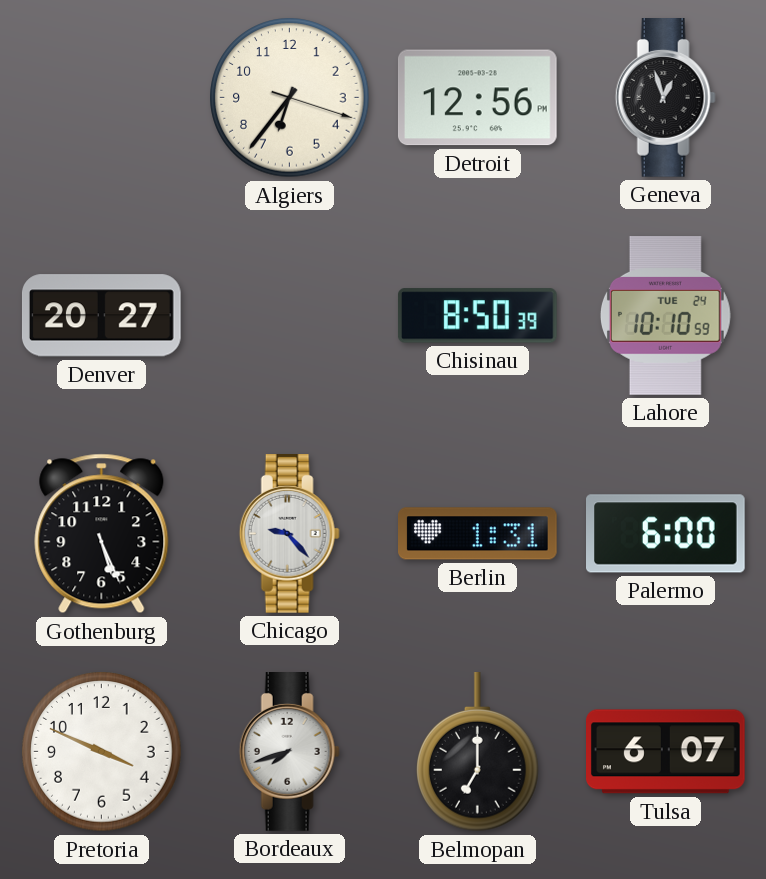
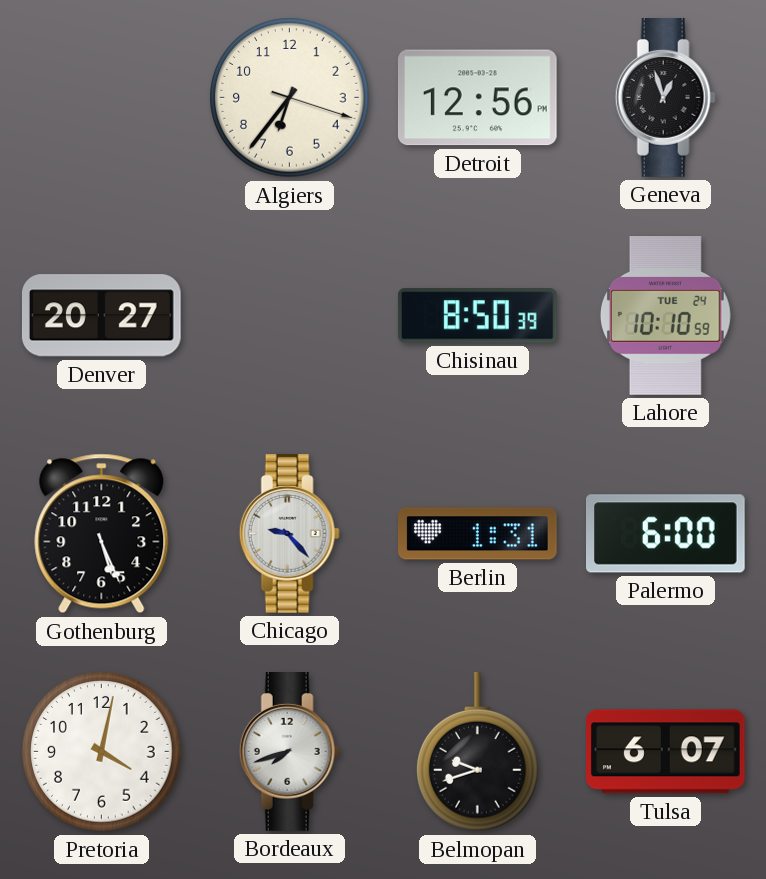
Pretoria: 3:49 -> 4:02 (102, 752)
Belmopan: 7:00 -> 9:42 (478, 753)
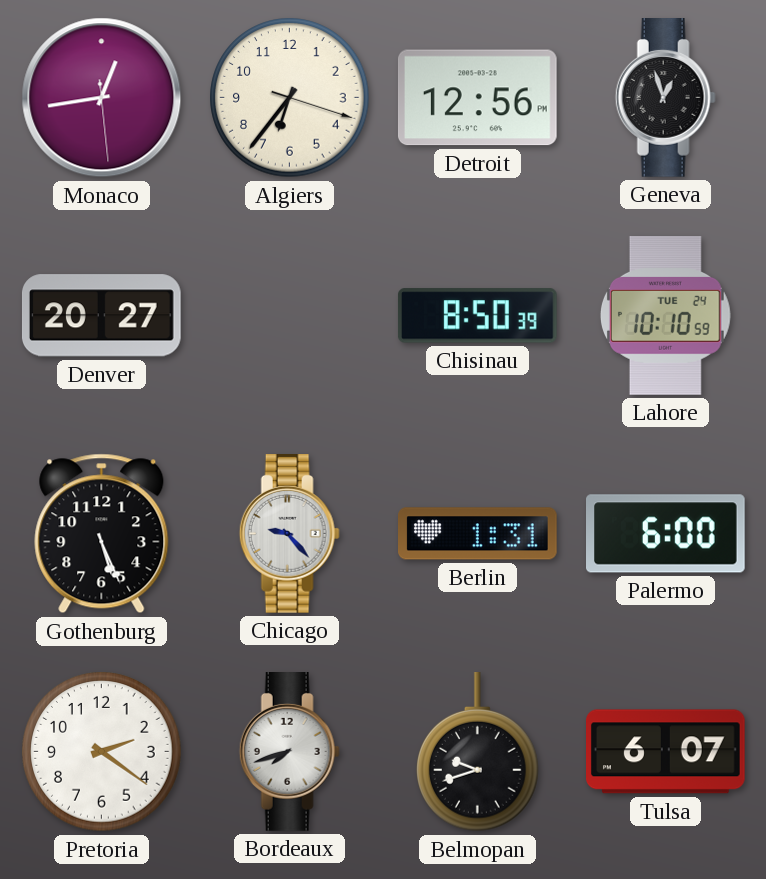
Monaco: none -> 12:43 (102, 98)
Pretoria: 4:02 -> 2:21 (102, 752)
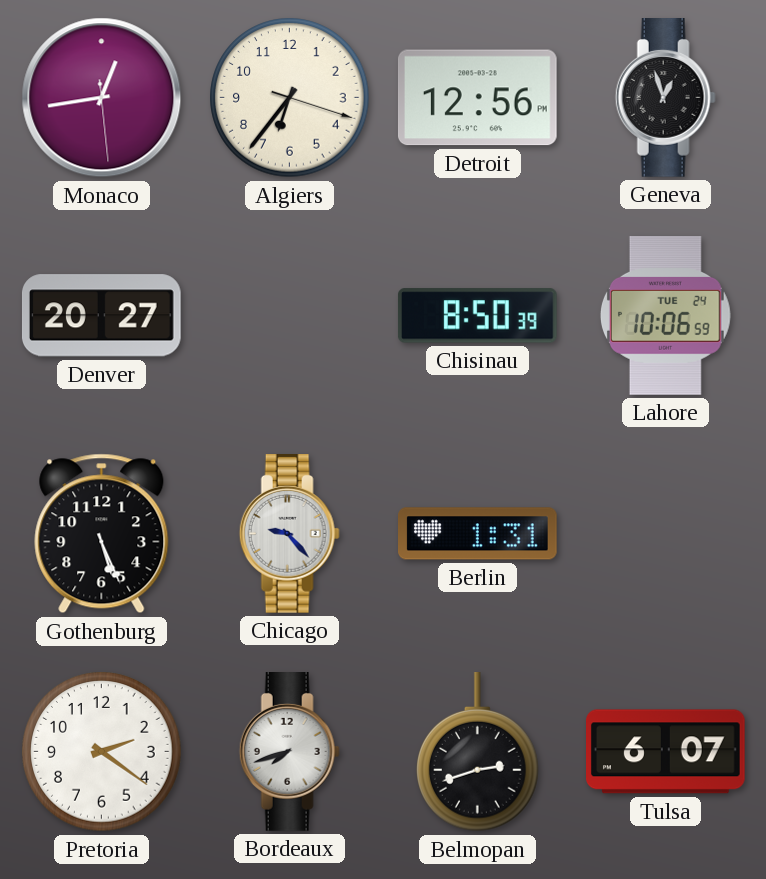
Lahore: 10:10 -> 10:06 (665, 316)
Palermo: 6:00 -> none (666, 534)
Belmopan: 9:42 -> 2:42 (478, 753)
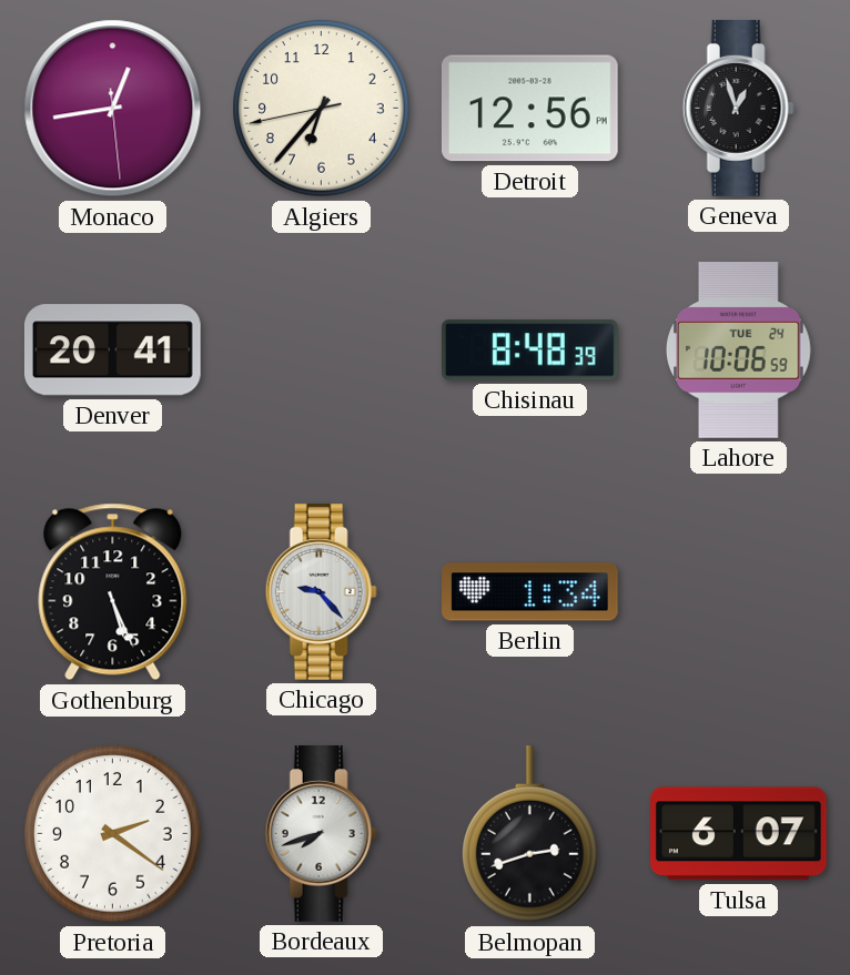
Algiers: 6:36:18 -> 6:36:43 (322, 109)
Denver: 20:27 -> 20:41 (112, 351)
Chisinau: 8:50 -> 8:48 (529, 351)
Berlin: 1:31 -> 1:34 (530, 592)
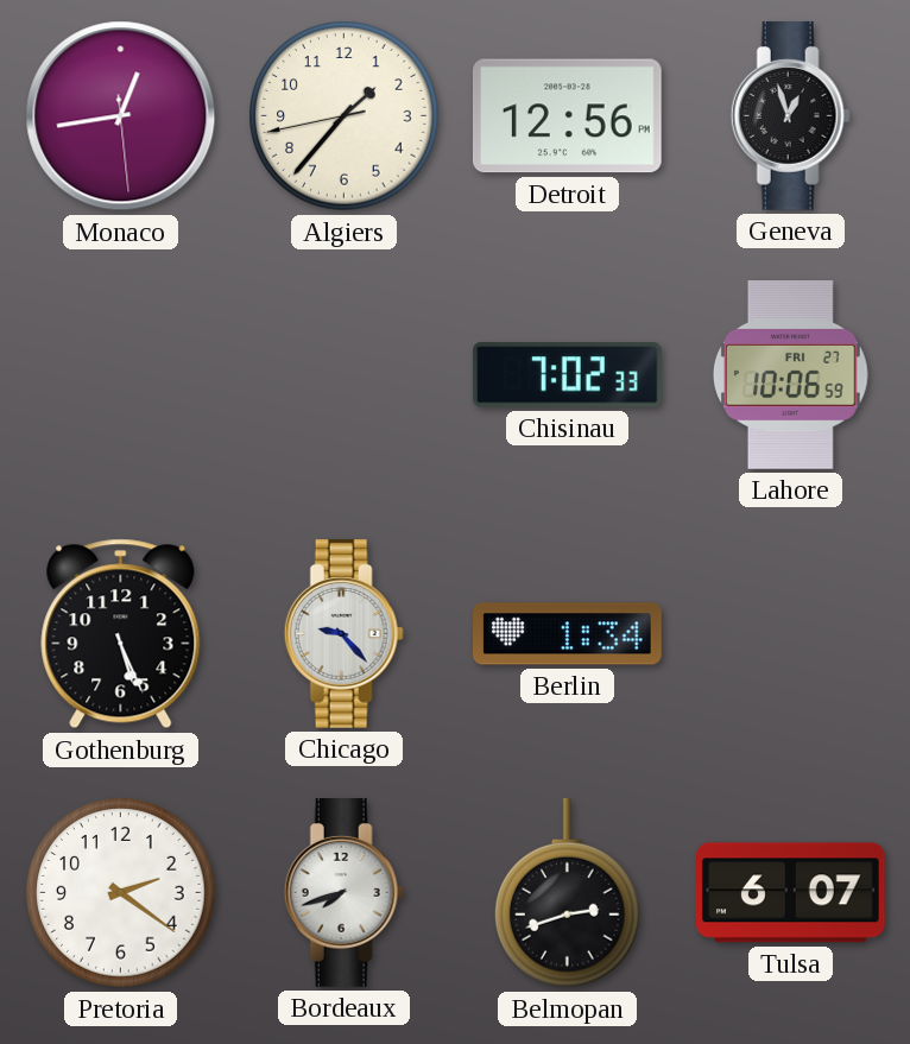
Algiers: 6:36 -> 1:36 (345, 116)
Denver: 20:41 -> none (112, 351)
Chisinau: 8:48 -> 7:02 (567, 375)
Lahore date: TUE 24 -> FRI 27 (790, 375)
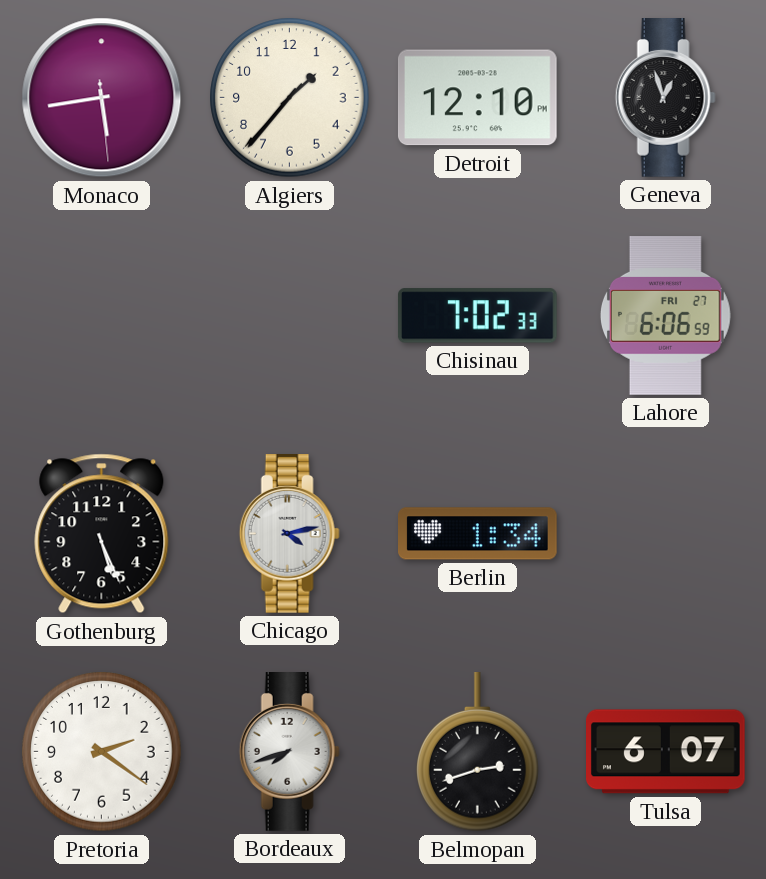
Monaco: 12:43 -> 5:43 (102, 98)
Algiers: 1:36:43 -> 1:36:37 (290, 98)
Detroit: 12:56 -> 12:10 (477, 98)
Lahore: 10:06 -> 6:06 (665, 316)
Chicago: 9:23 -> 4:13 (289, 534)
